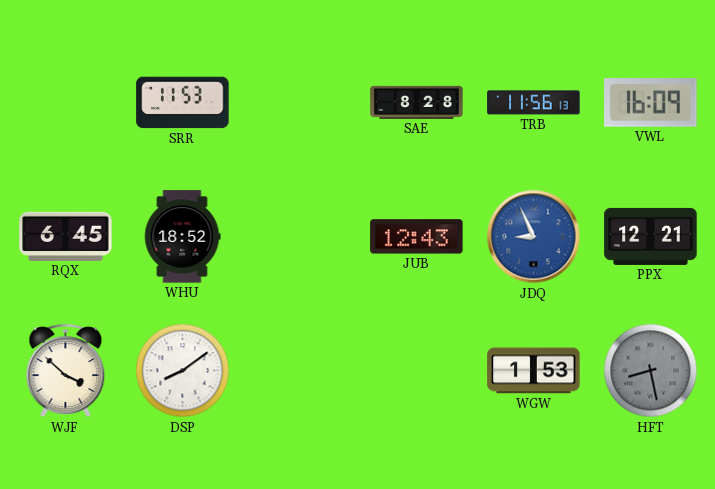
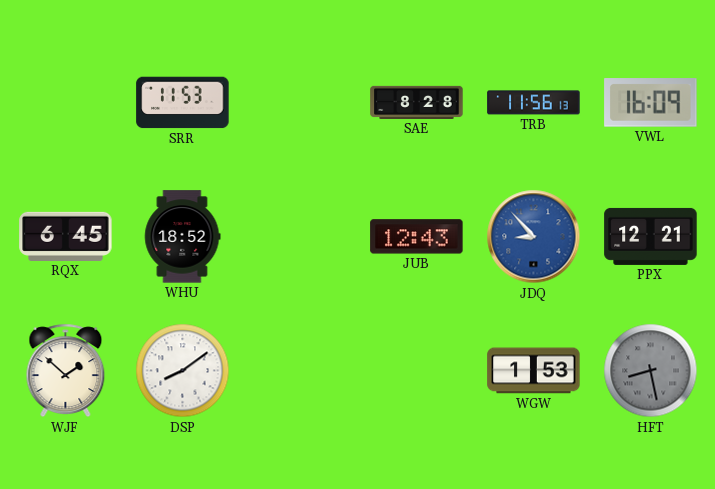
JDQ: 8:56 -> 8:53 (534, 237)
WJF: 3:52 -> 1:52 (66, 371)
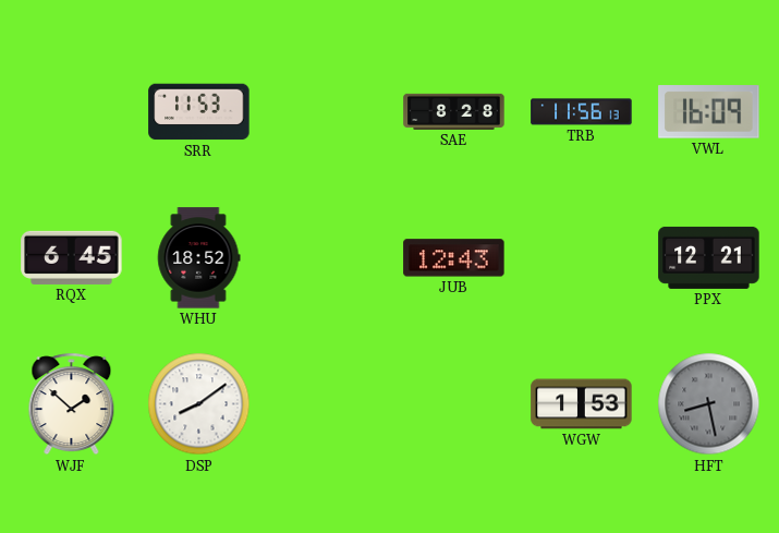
JDQ: 8:53 -> none (534, 237)
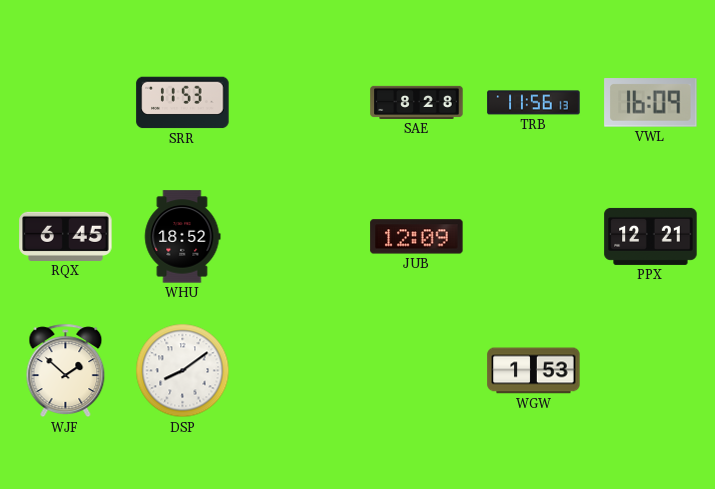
JUB: 12:43 -> 12:09 (417, 237)
HFT: 8:28 -> none (709, 404)
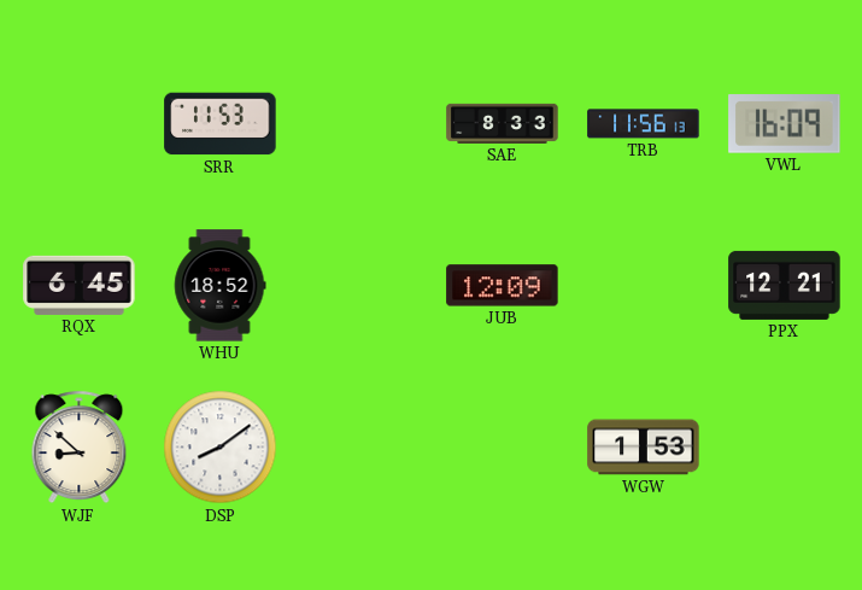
SAE: 8:28 -> 8:33 (503, 123)
WJF: 1:52 -> 8:52 (80, 448)
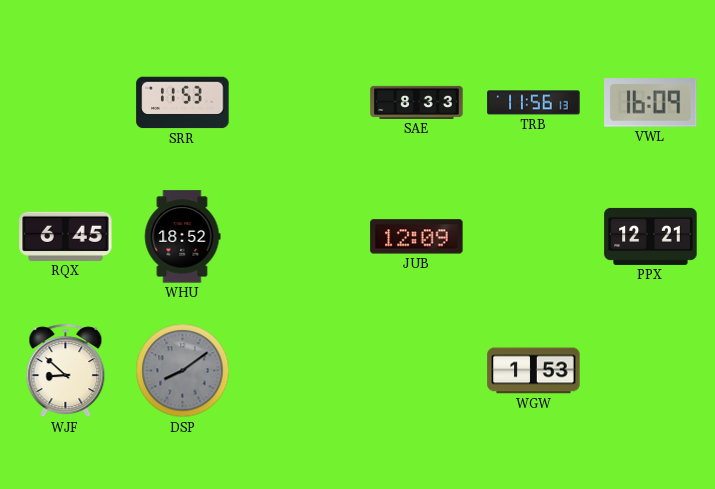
DSP dial: white -> grey (183, 371)
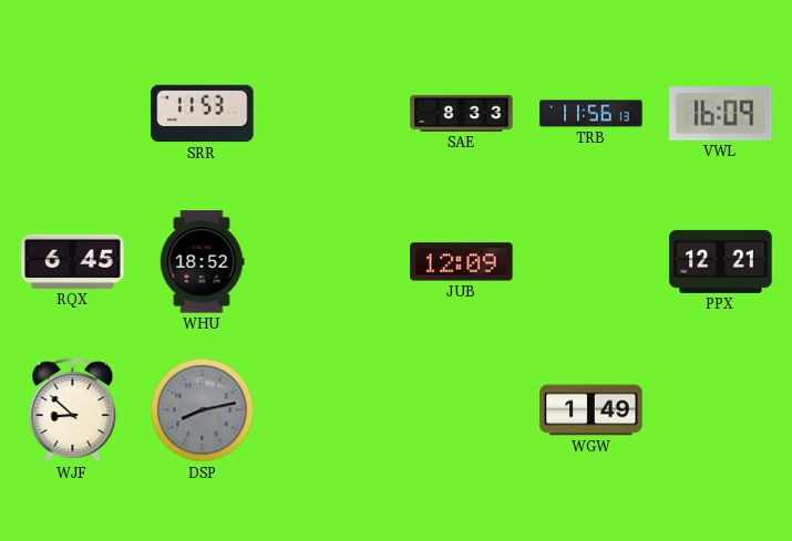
DSP: 8:09 -> 8:13 (203, 410)
WGW: 1:53 -> 1:49 (592, 410)
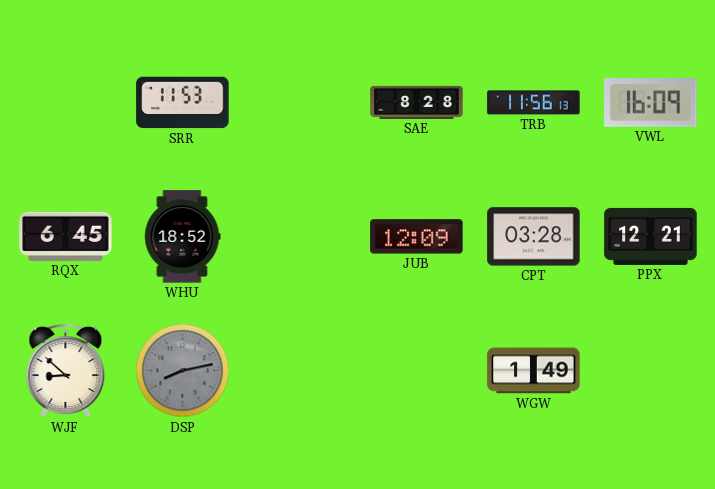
SAE: 8:33 -> 8:28 (417, 102)
CPT: none -> 03:28 (534, 237)
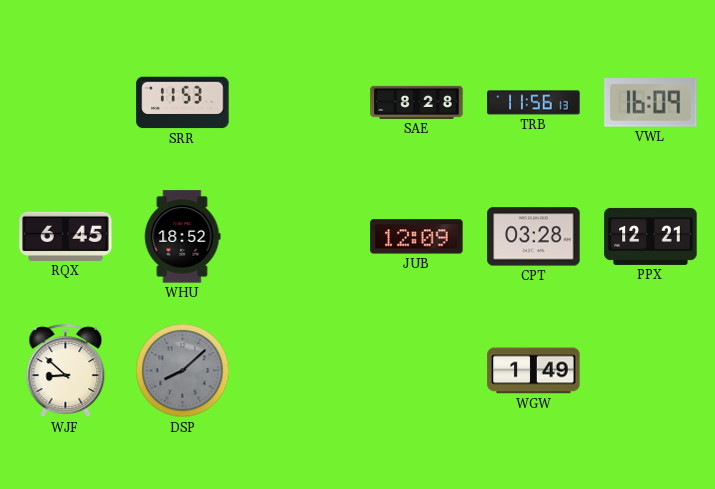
DSP: 8:13 -> 8:08 (183, 371)
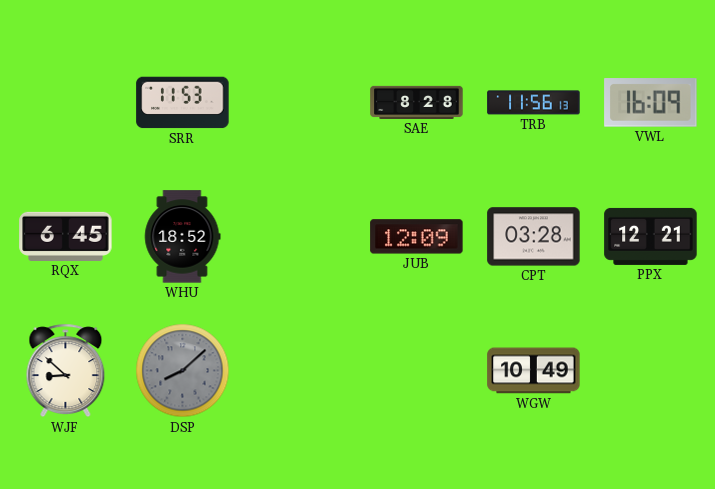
WGW: 1:49 -> 10:49 (534, 371)
